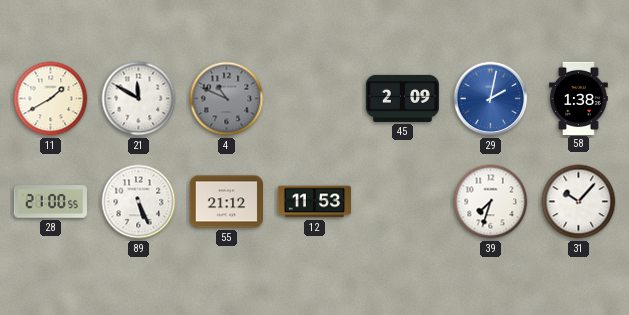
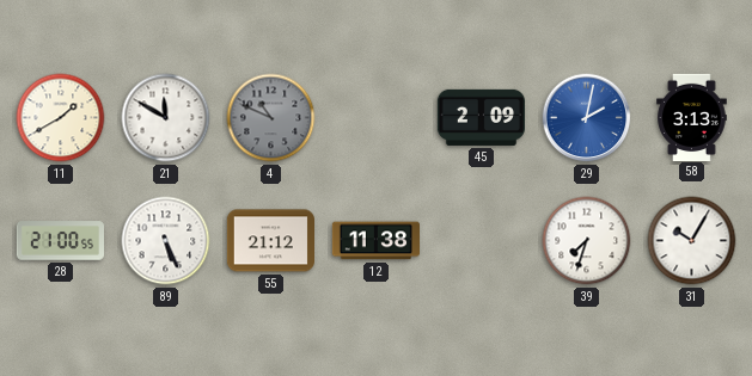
58: 1:38 -> 3:13 (692, 117)
12: 11:53 -> 11:38 (375, 241)
31: 10:07 -> 10:05 (692, 241)
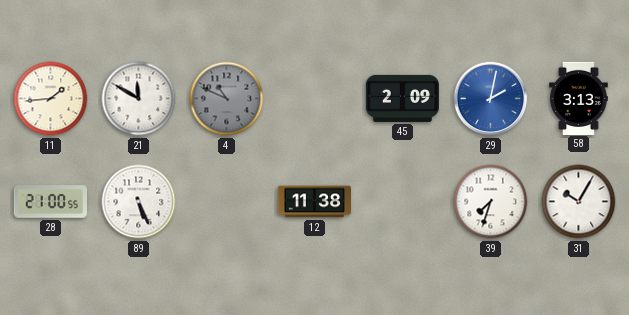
11: 1:40 -> 1:44 (51, 99)
55: 21:12 -> none (270, 241)
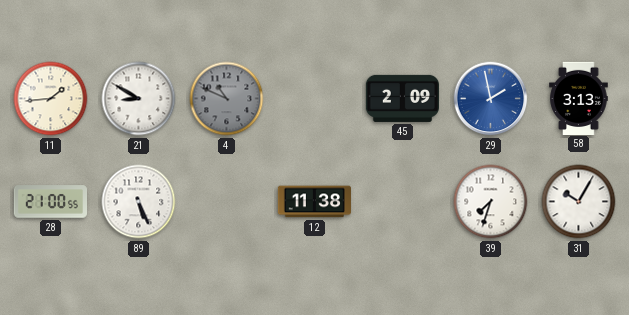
21: 11:50 -> 8:50 (139, 99)
29: 2:02 -> 1:58 (491, 99)
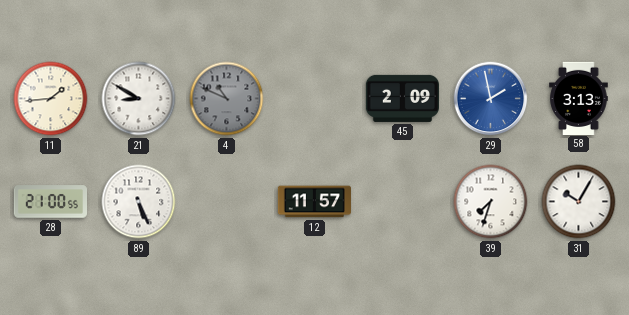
12: 11:38 -> 11:57 (314, 202)
